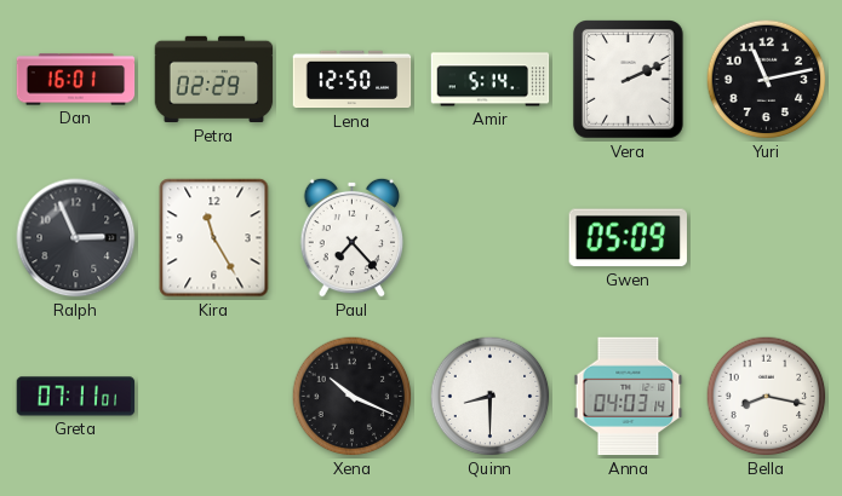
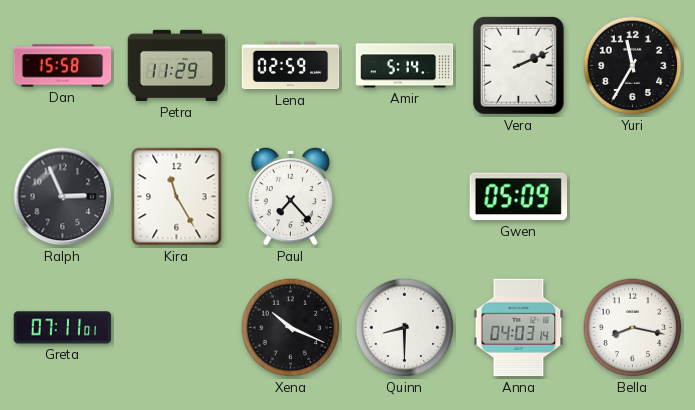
Dan: 16:01 -> 15:58 (63, 66)
Petra: 02:29 -> 11:29 (177, 66)
Lena: 12:50 -> 02:59 (291, 66)
Yuri: 11:13 -> 11:35 (633, 66)
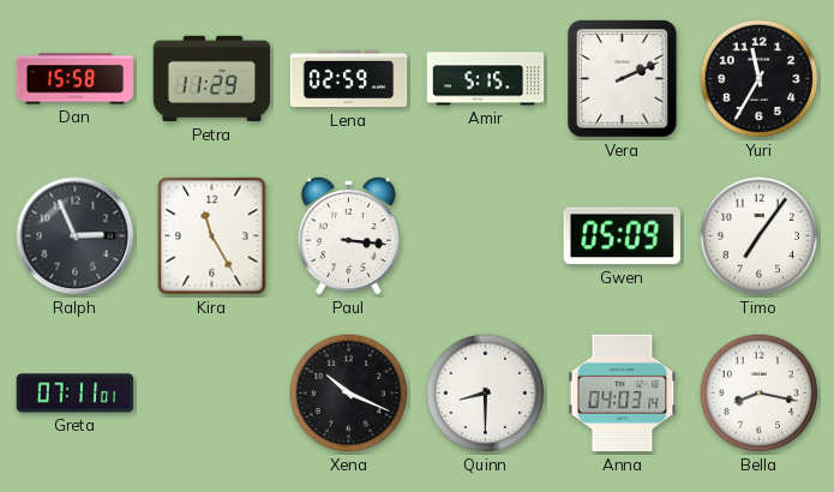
Amir: 5:14 -> 5:15 (486, 79)
Paul: 7:23 -> 3:16 (349, 235)
Timo: none -> 7:06 (760, 236)
